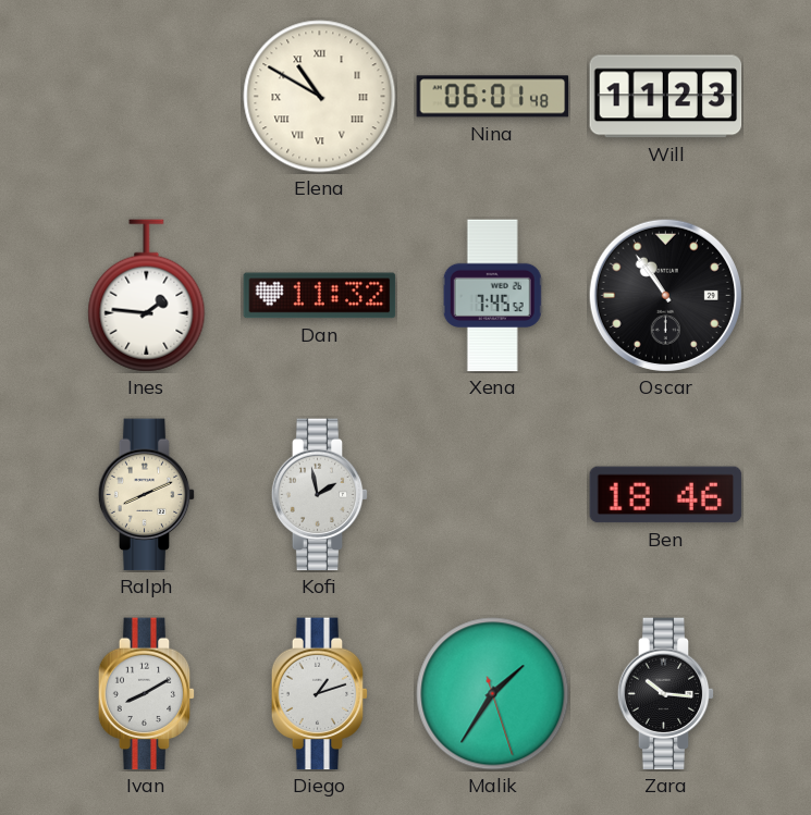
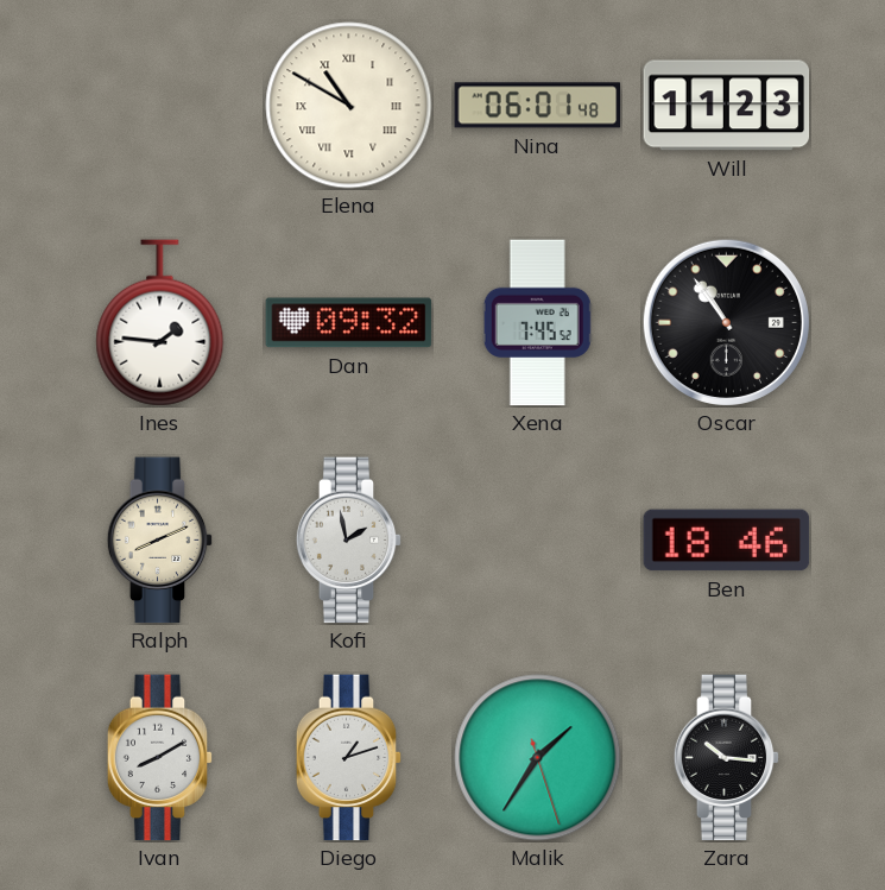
Dan: 11:32 -> 09:32 (349, 323)
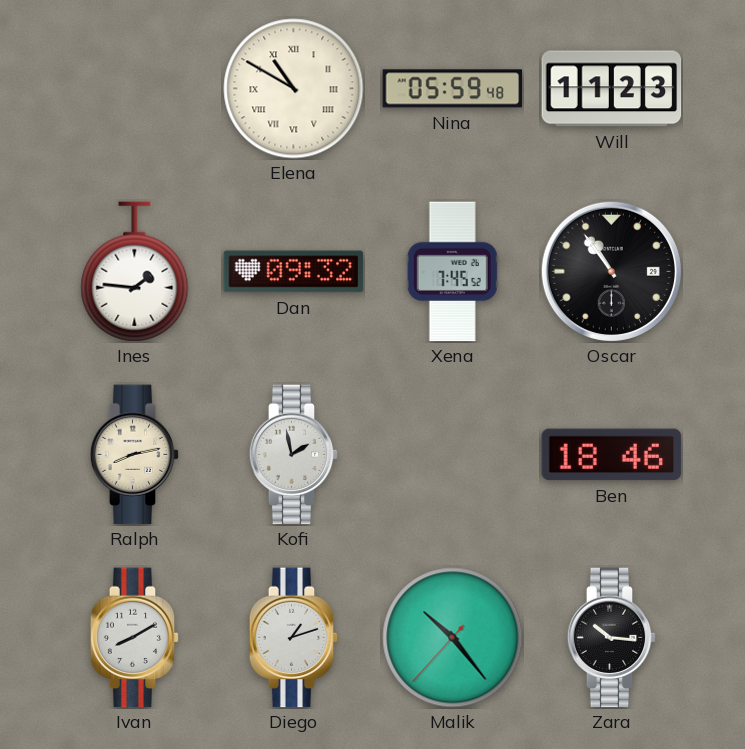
Nina: 06:01 -> 05:59 (453, 89)
Ralph: 8:11 -> 8:13 (135, 455)
Malik: 1:35 -> 10:23 (453, 638)
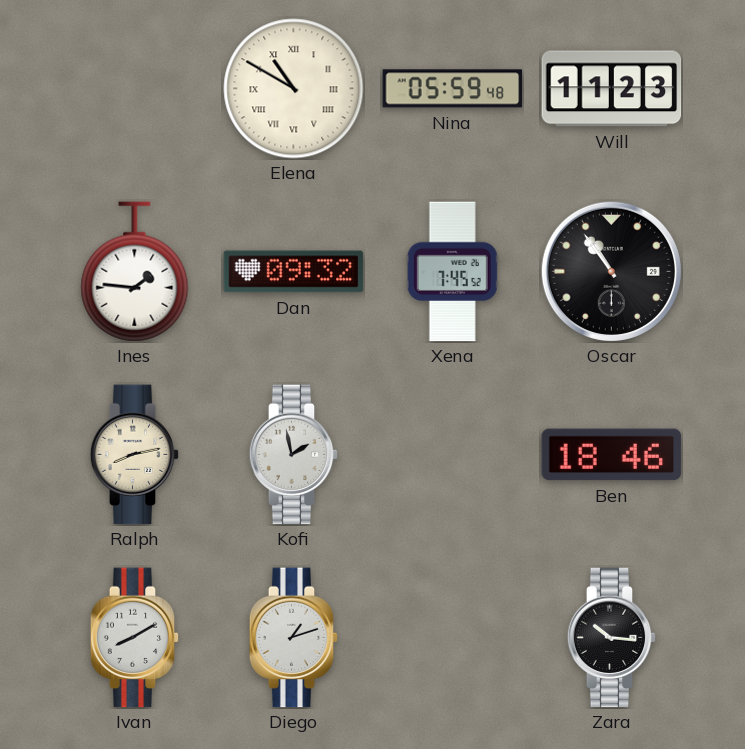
Malik: 10:23 -> none (453, 638)
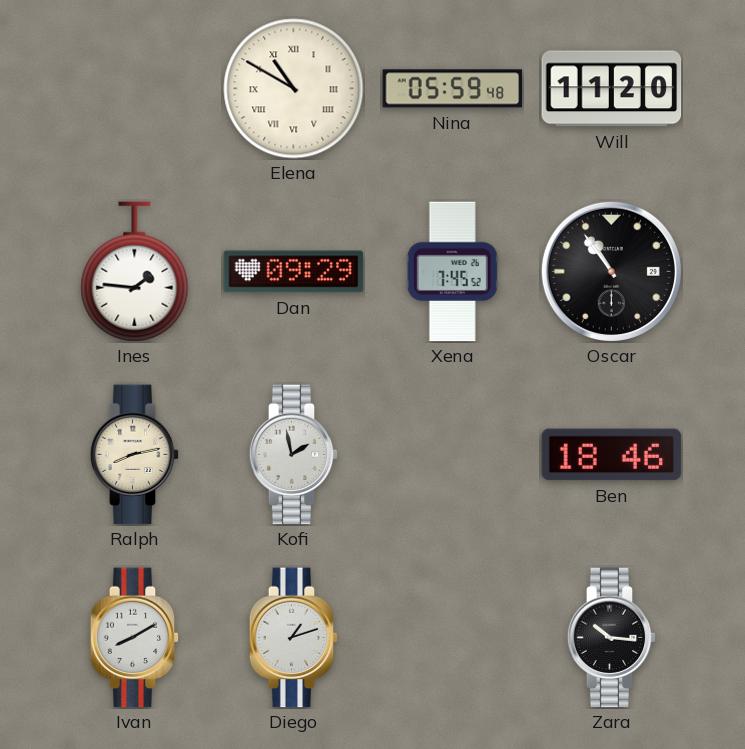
Will: 11:23 -> 11:20 (612, 89)
Dan: 09:32 -> 09:29 (294, 272)
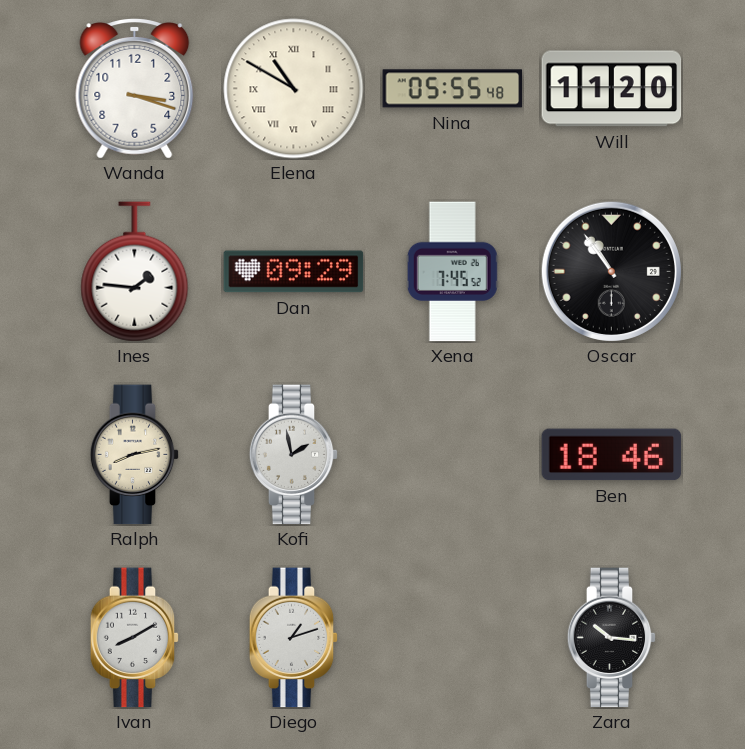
Wanda: none -> 3:18 (135, 89)
Nina: 05:59 -> 05:55 (453, 89)
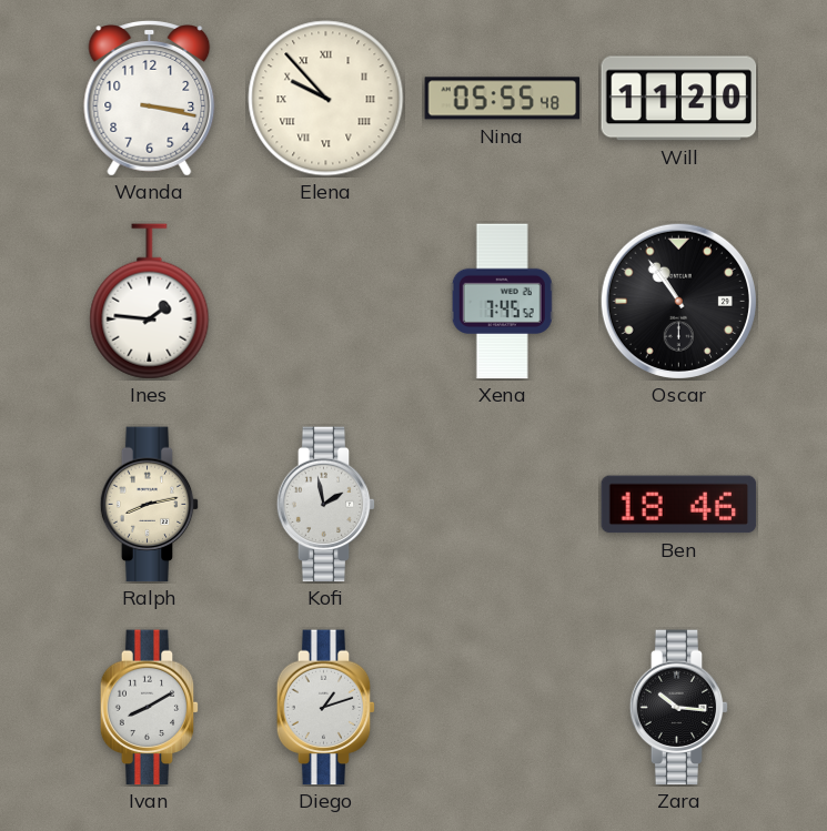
Wanda: 3:18 -> 3:17 (150, 99)
Elena: 10:50 -> 9:53 (326, 99)
Dan: 09:29 -> none (294, 272)
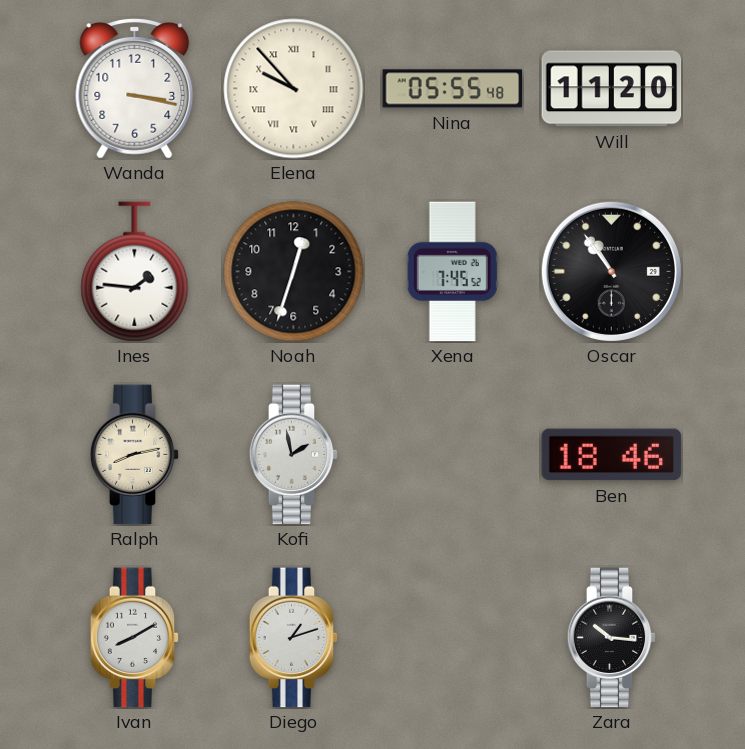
Noah: none -> 12:33 (294, 272)
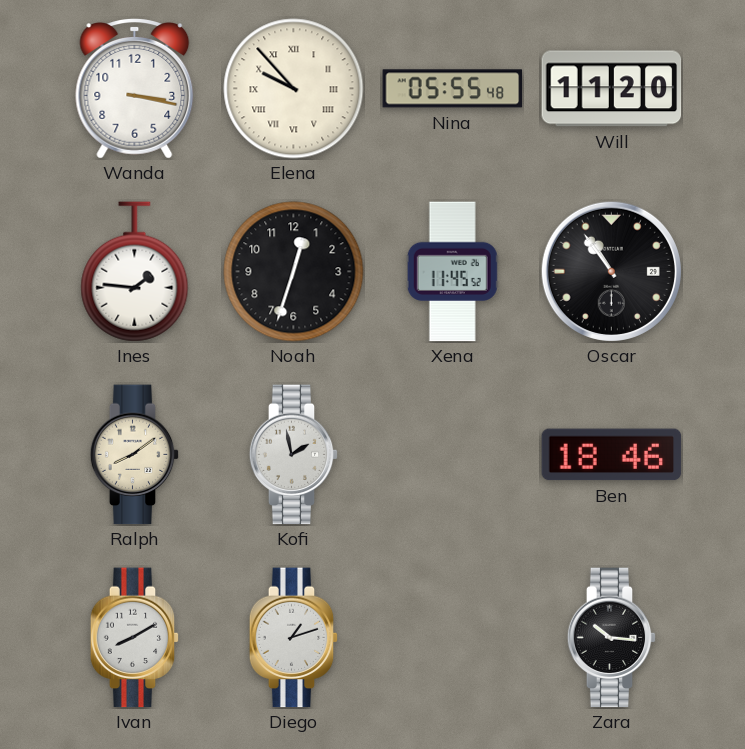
Xena: 7:45 -> 11:45 (452, 272)
Ralph: 8:13 -> 8:09 (135, 455)
